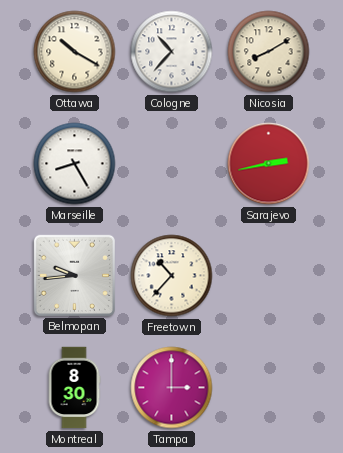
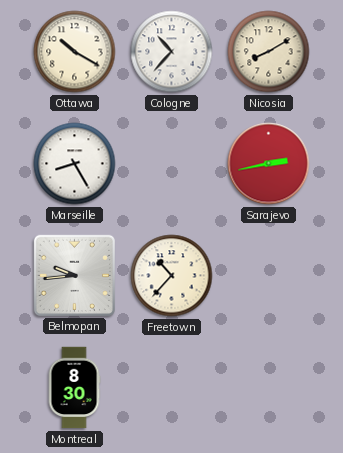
Tampa: 3:00 -> none (172, 388)
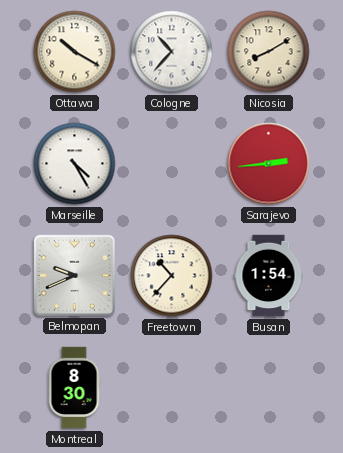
Marseille: 8:25 -> 4:25 (75, 164)
Sarajevo: 2:43 -> 2:44 (269, 164)
Belmopan: 9:44 -> 9:41 (74, 275)
Busan: none -> 1:54 (269, 276)
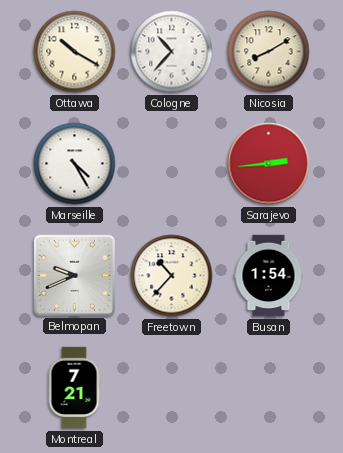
Montreal: 8:30 -> 7:21 (74, 388)
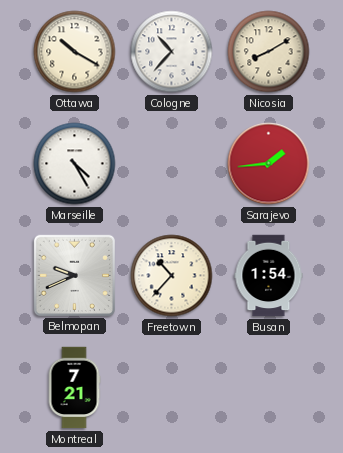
Sarajevo: 2:44 -> 1:44 (269, 164)
